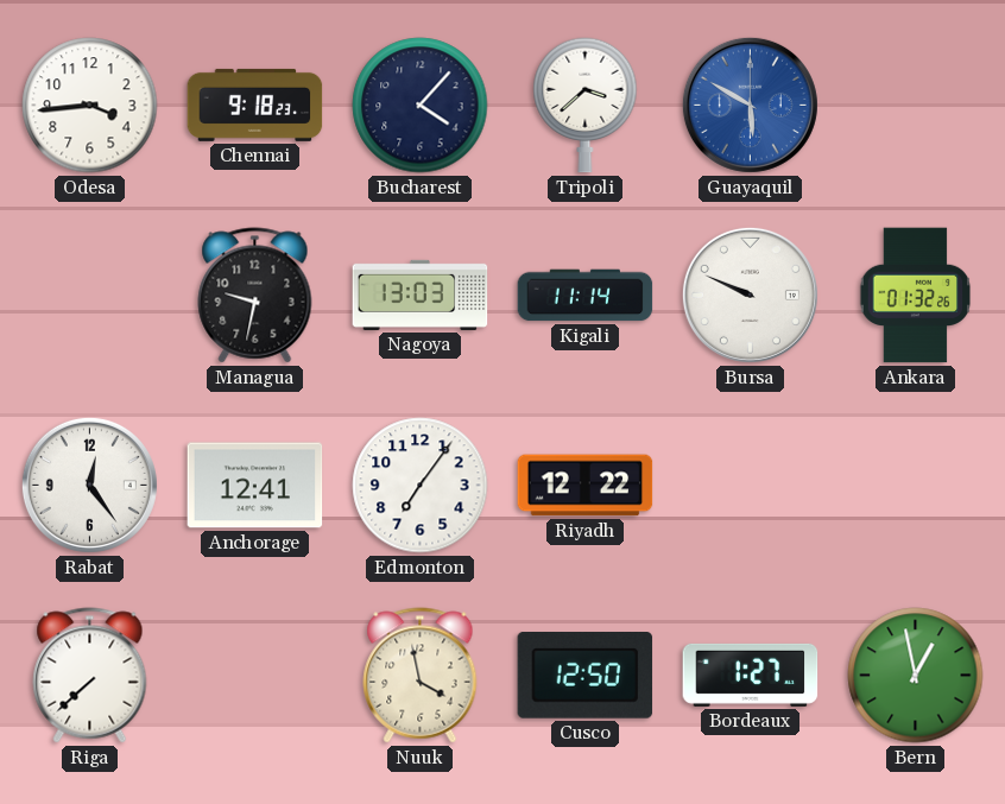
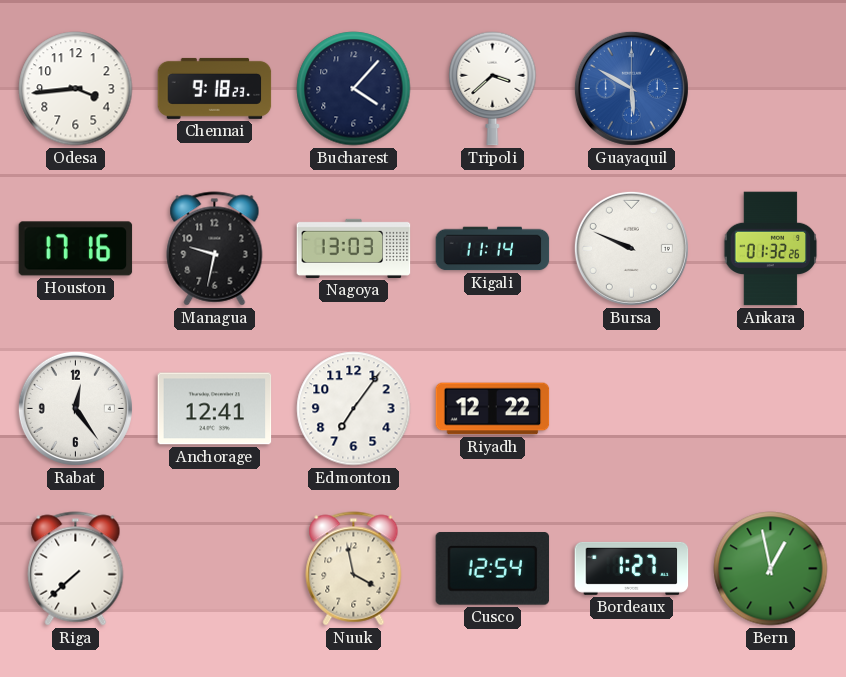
Houston: none -> 17:16 (76, 249)
Cusco: 12:50 -> 12:54 (493, 569)
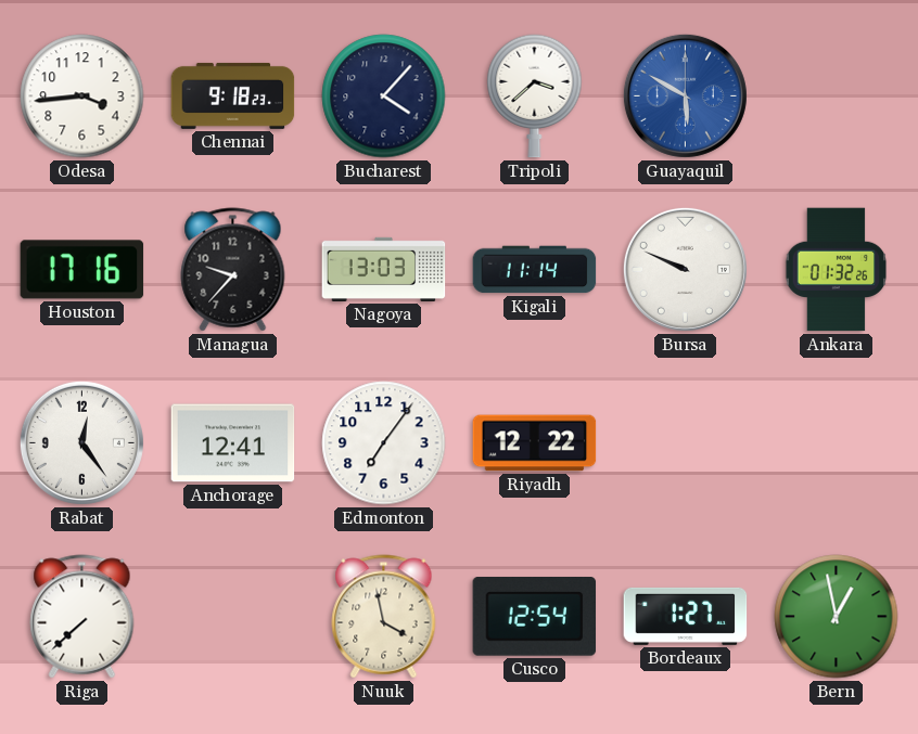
Managua: 9:32 -> 9:37 (233, 270)
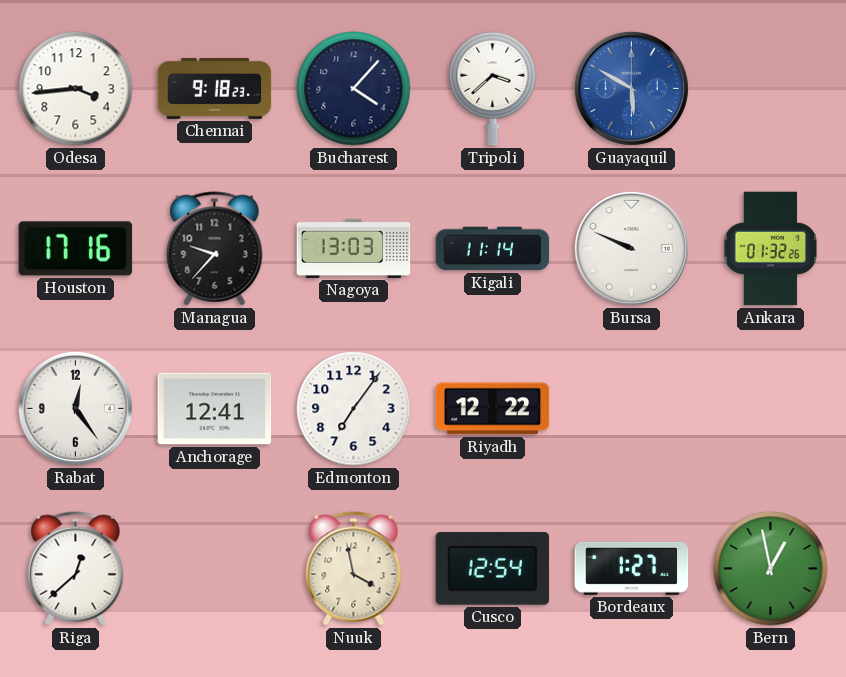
Riga: 7:38 -> 12:38 (76, 569)
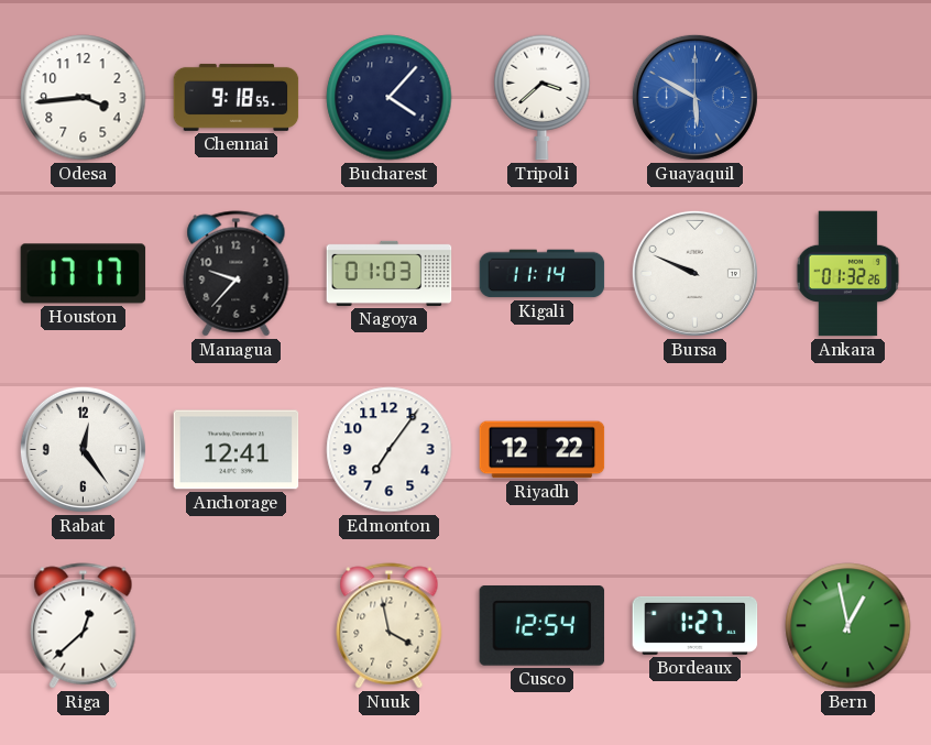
Chennai: 9:18:23 -> 9:18:55 (237, 97)
Houston: 17:16 -> 17:17 (84, 274)
Nagoya: 13:03 -> 01:03 (390, 273)
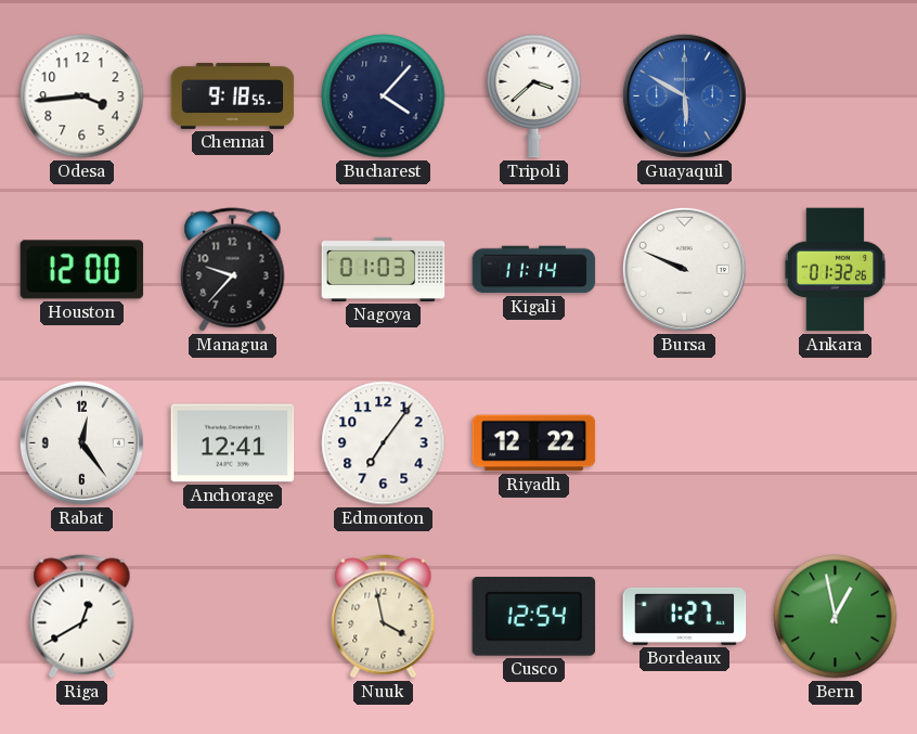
Houston: 17:17 -> 12:00 (82, 270)
Riga: 12:38 -> 12:40 (82, 617)
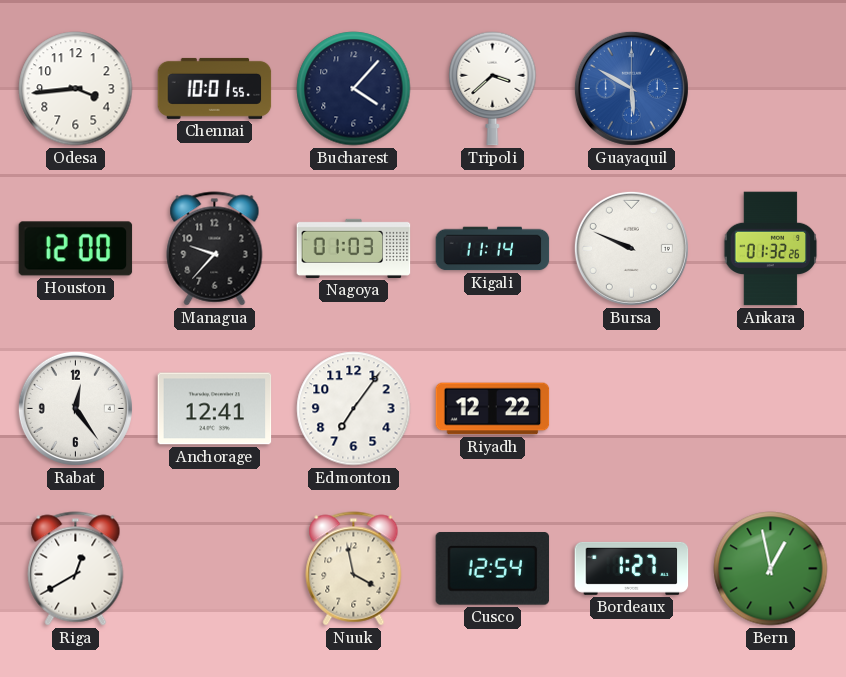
Chennai: 9:18 -> 10:01 (215, 88)
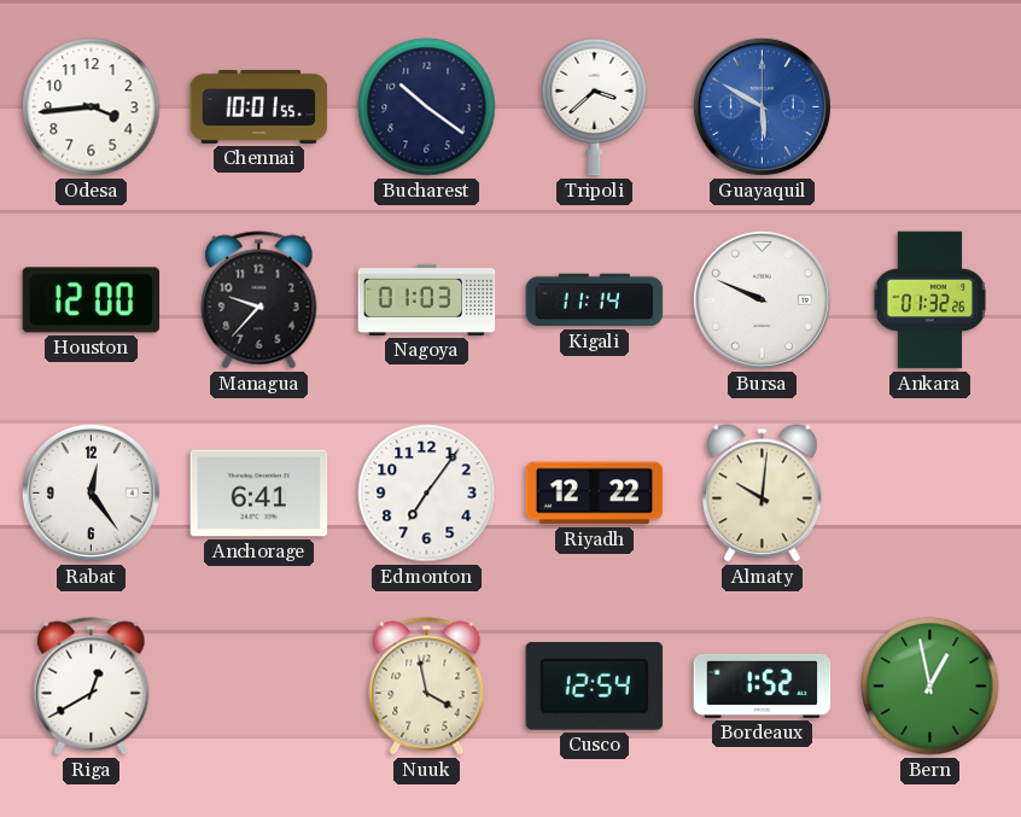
Bucharest: 4:07 -> 10:21 (427, 107)
Anchorage: 12:41 -> 6:41 (259, 494)
Almaty: none -> 10:01 (763, 494)
Bordeaux: 1:27 -> 1:52 (763, 685)
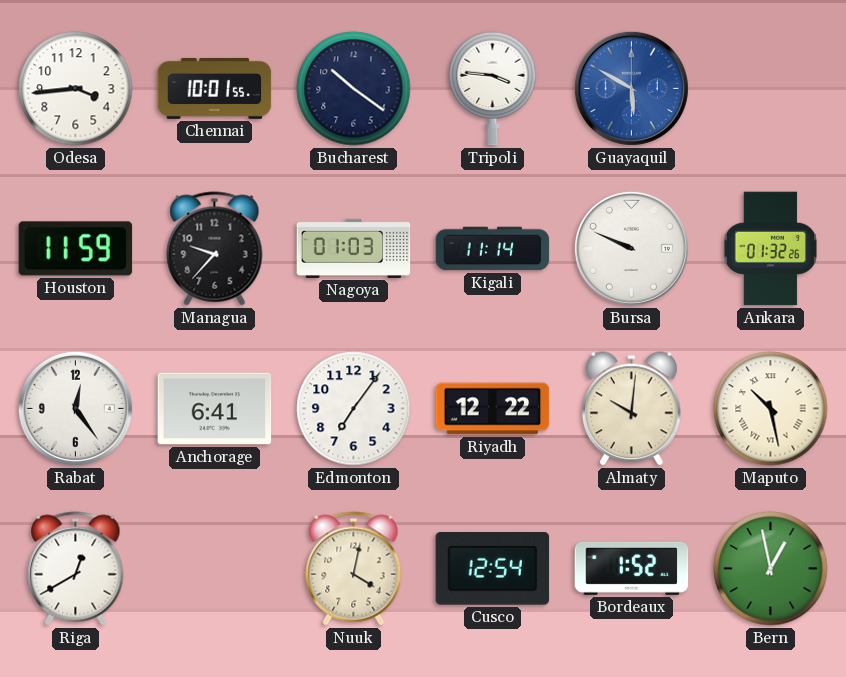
Tripoli: 3:38 -> 3:46 (493, 89)
Houston: 12:00 -> 11:59 (76, 249)
Maputo: none -> 10:28 (771, 409)
Nuuk: 3:58 -> 4:02 (354, 569)
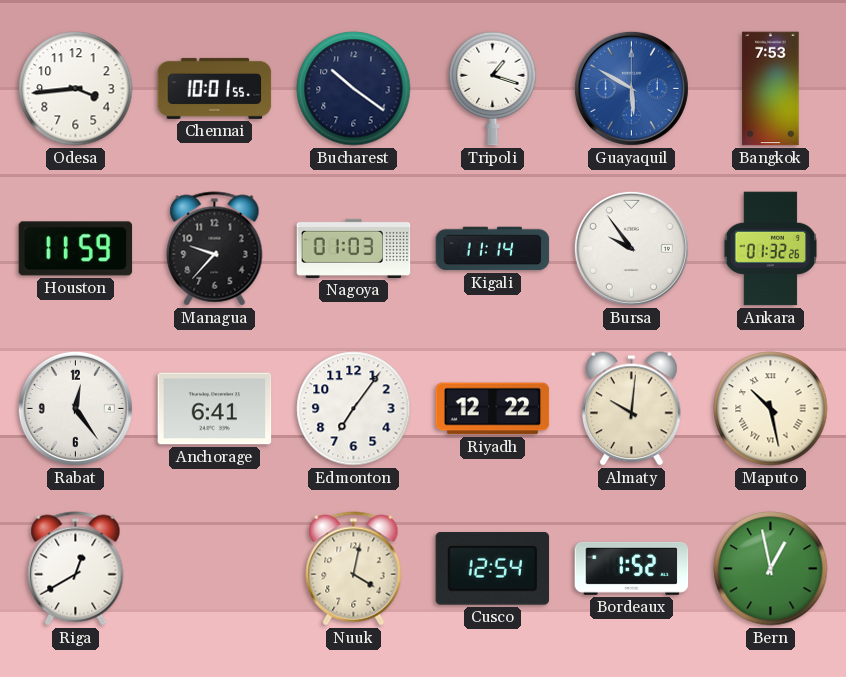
Tripoli: 3:46 -> 1:18 (493, 89)
Bangkok: none -> 7:53 (771, 89)
Bursa: 9:49 -> 9:54 (631, 248)
